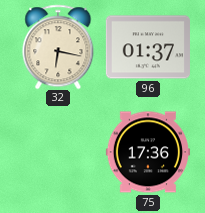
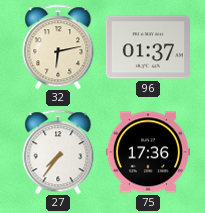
32: 6:17 -> 6:13 (58, 47)
27: none -> 7:36 (58, 152)
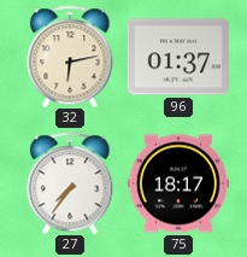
75: 17:36 -> 18:17 (178, 183)
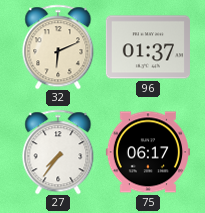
32: 6:13 -> 6:11 (58, 47)
75: 18:17 -> 06:17 (148, 152)
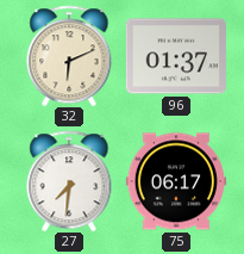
27: 7:36 -> 7:31 (69, 181)
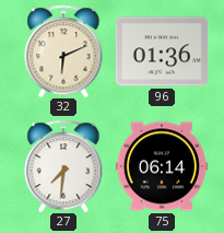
96: 01:37 -> 01:36 (162, 51)
75: 06:17 -> 06:14 (162, 166)
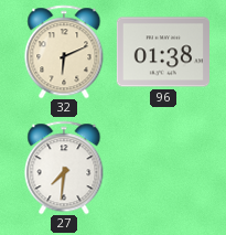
96: 01:36 -> 01:38 (163, 52)
75: 06:14 -> none (162, 166)
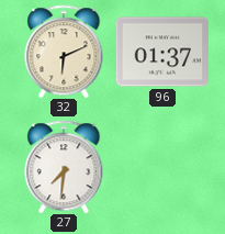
96: 01:38 -> 01:37 (162, 52)
